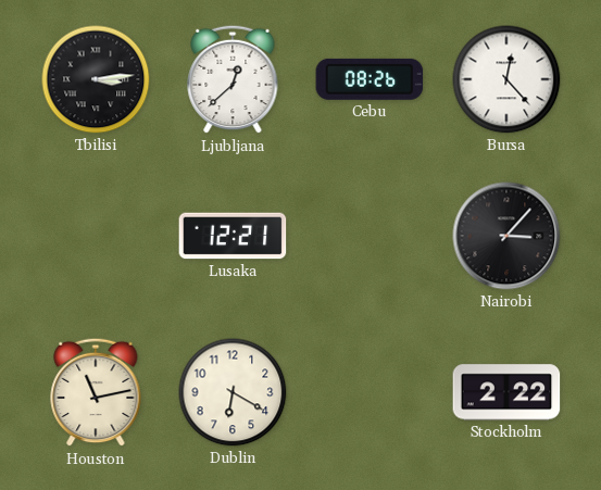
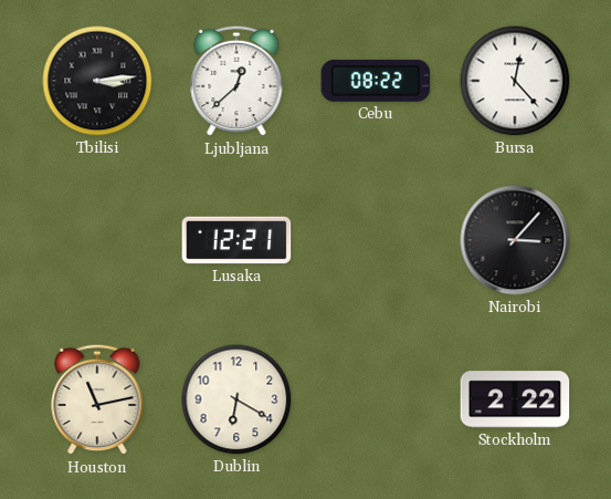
Cebu: 08:26 -> 08:22 (376, 81)
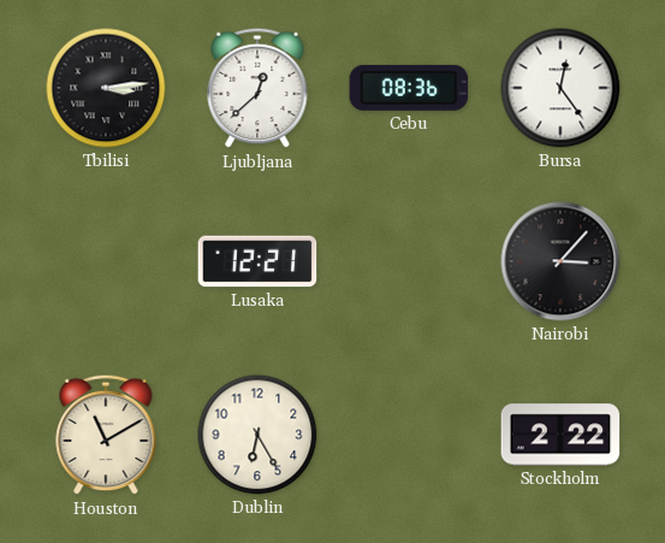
Cebu: 08:22 -> 08:36 (409, 88)
Bursa: 12:23 -> 12:24 (560, 88)
Houston: 11:13 -> 11:10 (106, 435)
Dublin: 6:20 -> 6:25 (257, 435)
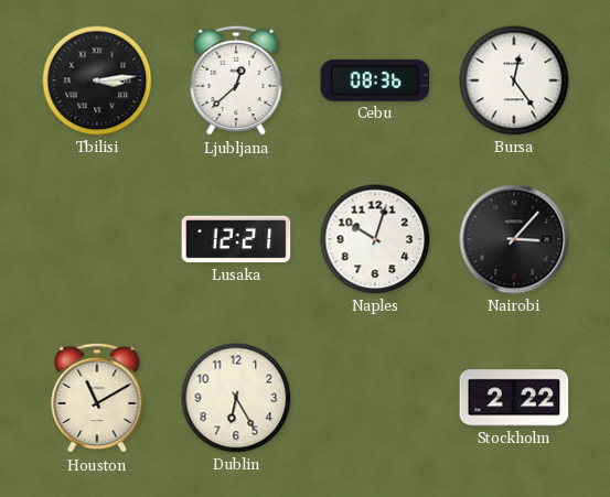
Naples: none -> 10:03 (375, 239)
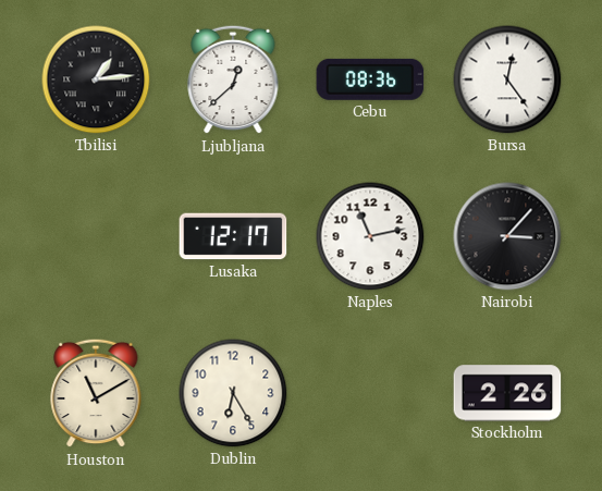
Tbilisi: 3:14 -> 1:14 (96, 79)
Lusaka: 12:21 -> 12:17 (233, 236)
Naples: 10:03 -> 11:13 (370, 236)
Stockholm: 2:22 -> 2:26 (507, 393)
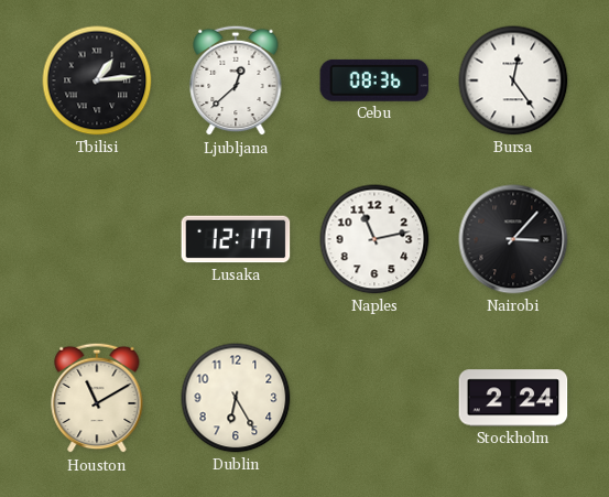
Stockholm: 2:26 -> 2:24 (513, 398)
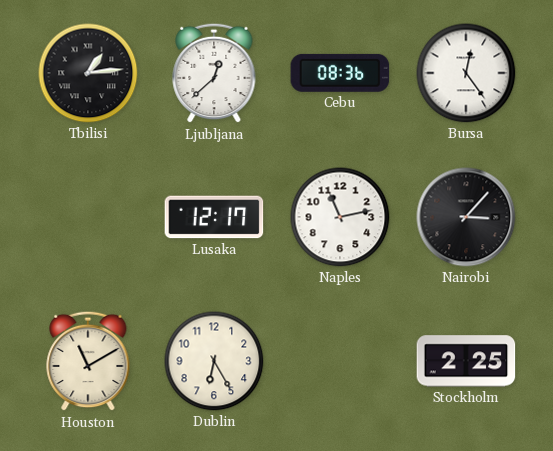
Stockholm: 2:24 -> 2:25 (466, 361)
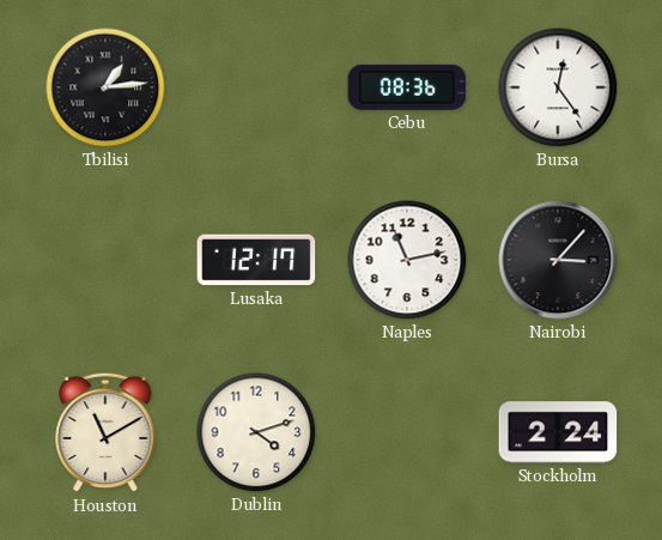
Ljubljana: 12:38 -> none (214, 73)
Dublin: 6:25 -> 4:12 (256, 432)
Stockholm: 2:25 -> 2:24 (558, 432)
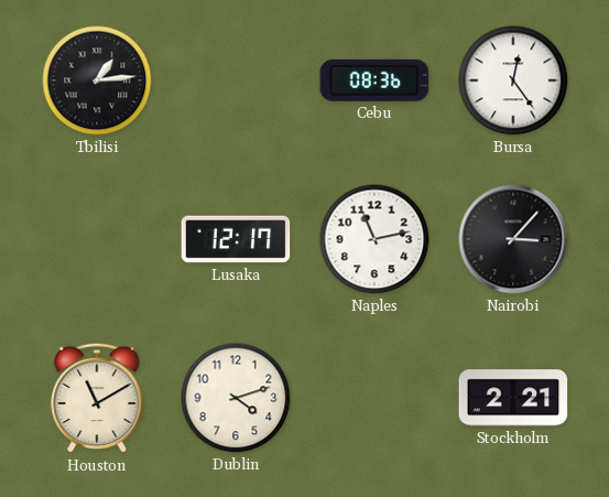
Stockholm: 2:24 -> 2:21 (513, 398)
